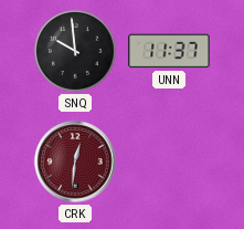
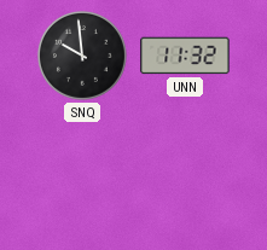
UNN: 11:37 -> 11:32 (185, 56)
CRK: 12:31 -> none (75, 162)
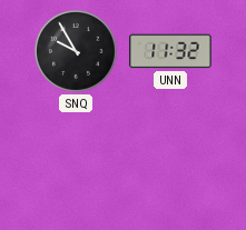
SNQ: 9:59 -> 9:55 (76, 51)
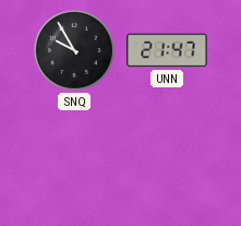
UNN: 11:32 -> 21:47 (167, 50)
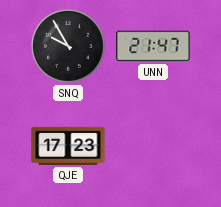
QJE: none -> 17:23 (68, 146)
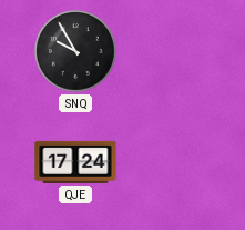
UNN: 21:47 -> none (153, 46)
QJE: 17:23 -> 17:24 (75, 162)
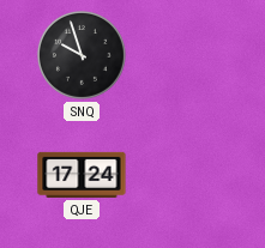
SNQ: 9:55 -> 9:57 (82, 55)
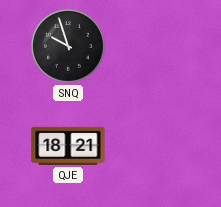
QJE: 17:24 -> 18:21 (68, 146)
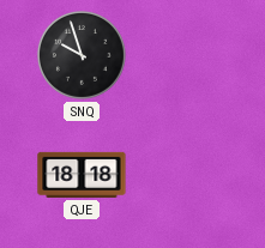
QJE: 18:21 -> 18:18 (82, 175)
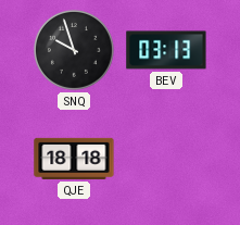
BEV: none -> 03:13 (166, 50)
